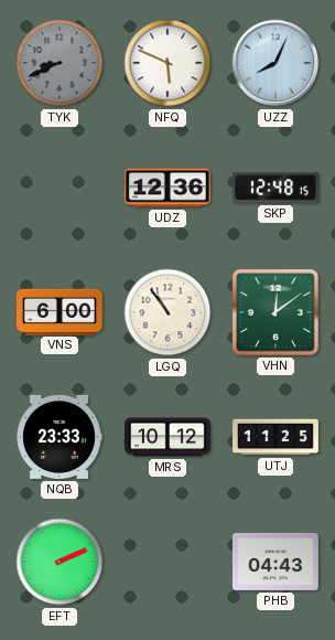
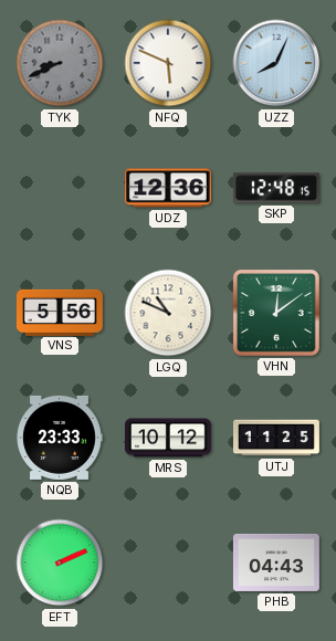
VNS: 6:00 -> 5:56 (60, 312)
LGQ: 10:54 -> 10:49 (168, 313)
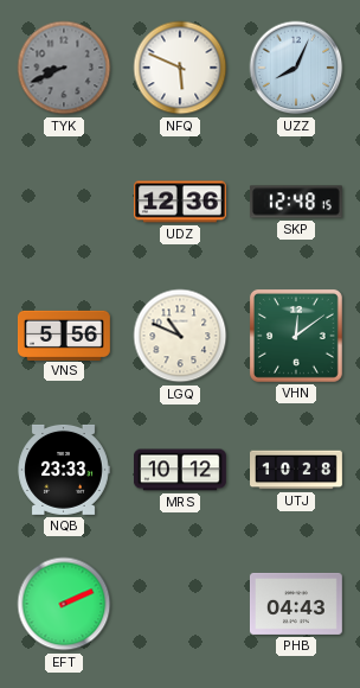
UTJ: 11:25 -> 10:28 (297, 470)
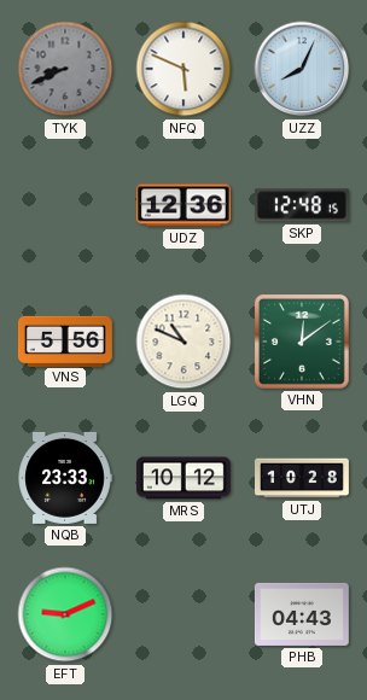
EFT: 2:11 -> 9:11 (65, 614)
